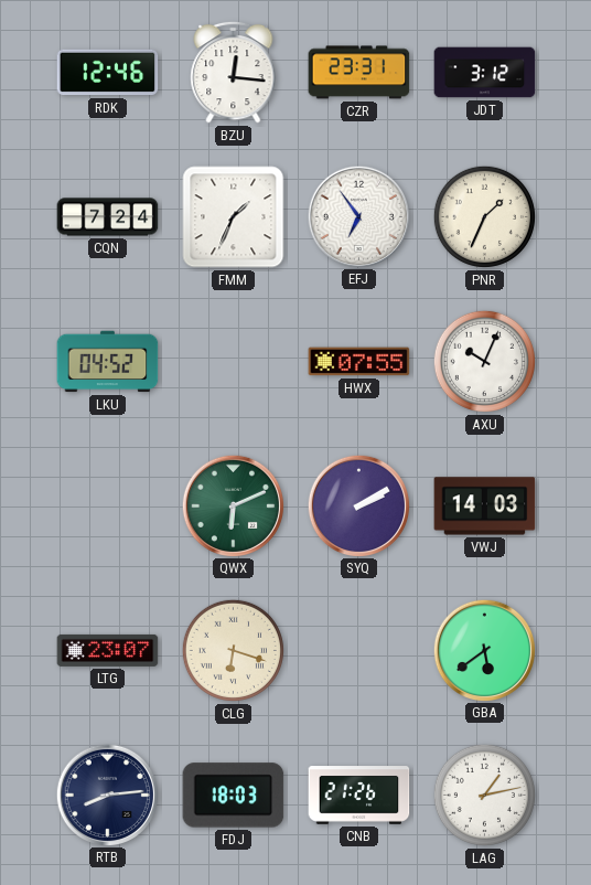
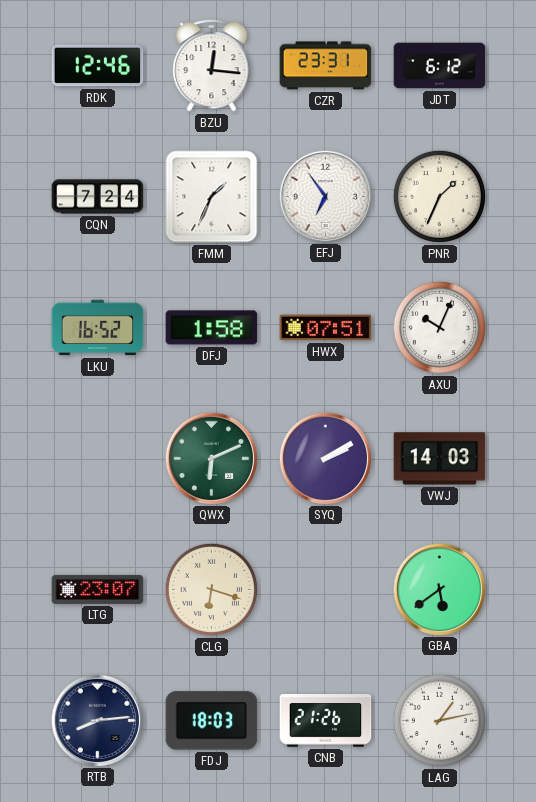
JDT: 3:12 -> 6:12 (440, 66)
LKU: 04:52 -> 16:52 (98, 328)
DFJ: none -> 1:58 (212, 328)
HWX: 07:55 -> 07:51 (326, 328)
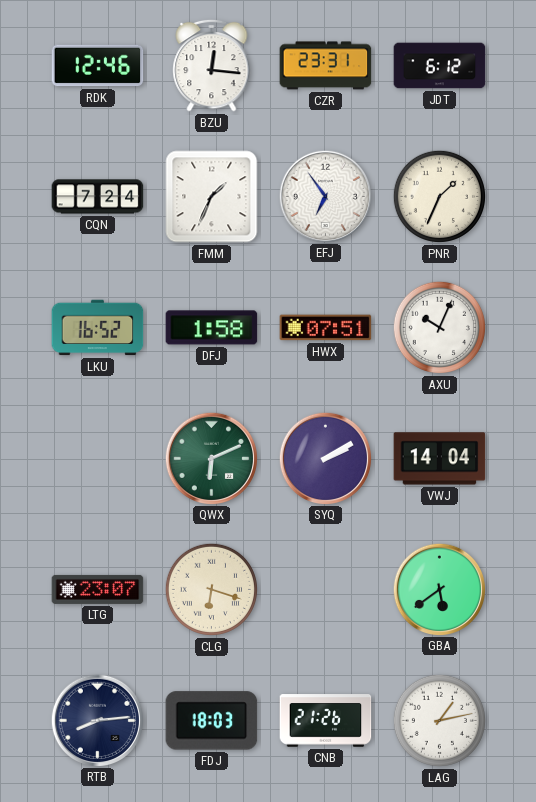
VWJ: 14:03 -> 14:04 (440, 459)
